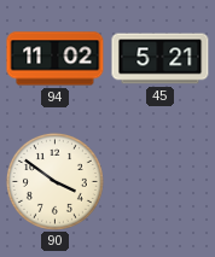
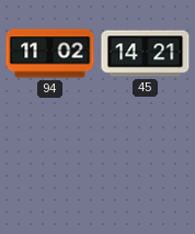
45: 5:21 -> 14:21 (146, 54)
90: 3:51 -> none (54, 181)
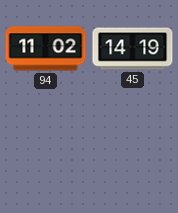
45: 14:21 -> 14:19 (133, 49)
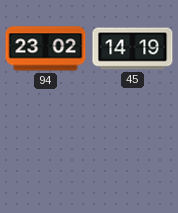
94: 11:02 -> 23:02 (46, 49)
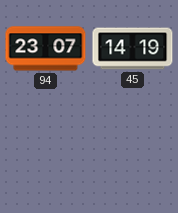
94: 23:02 -> 23:07 (46, 49)
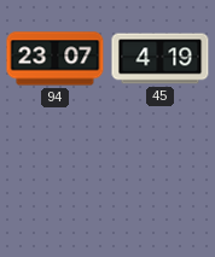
45: 14:19 -> 4:19 (161, 59)
